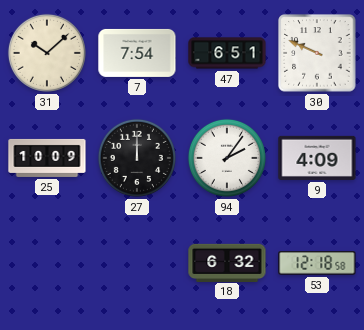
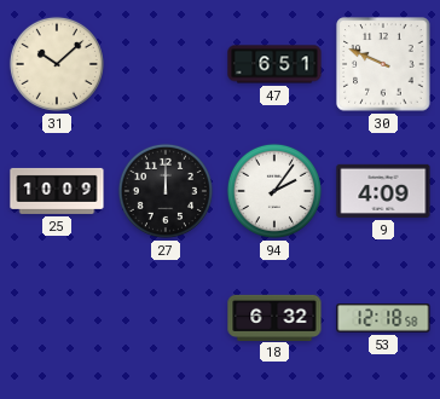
7: 7:54 -> none (137, 53)
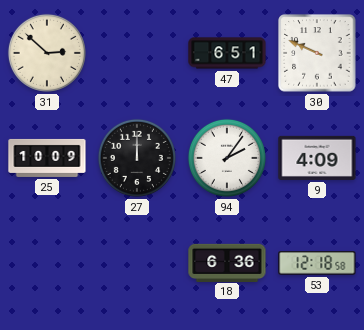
31: 10:08 -> 2:52 (47, 53)
18: 6:32 -> 6:36 (227, 262)
